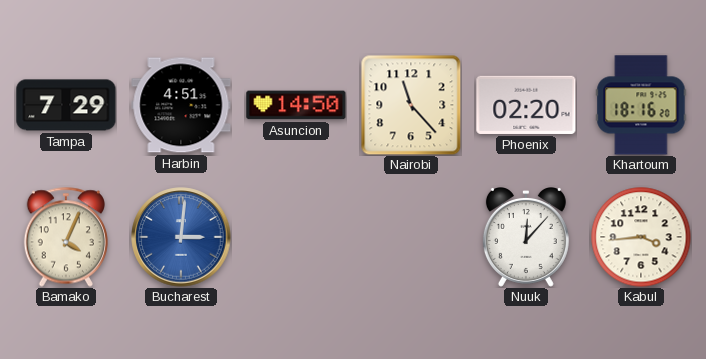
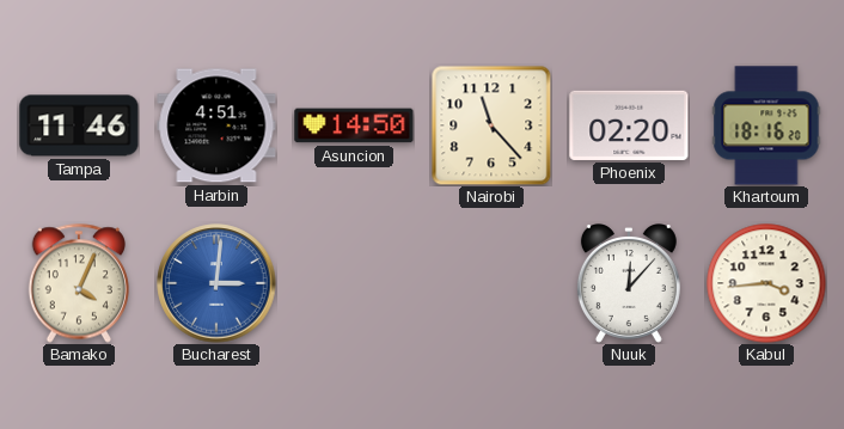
Tampa: 7:29 -> 11:46 (79, 125)
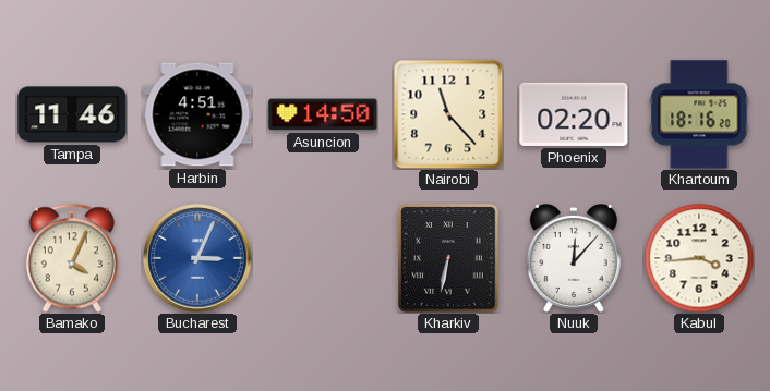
Bucharest: 3:01 -> 3:04 (197, 258)
Kharkiv: none -> 6:32 (449, 259)
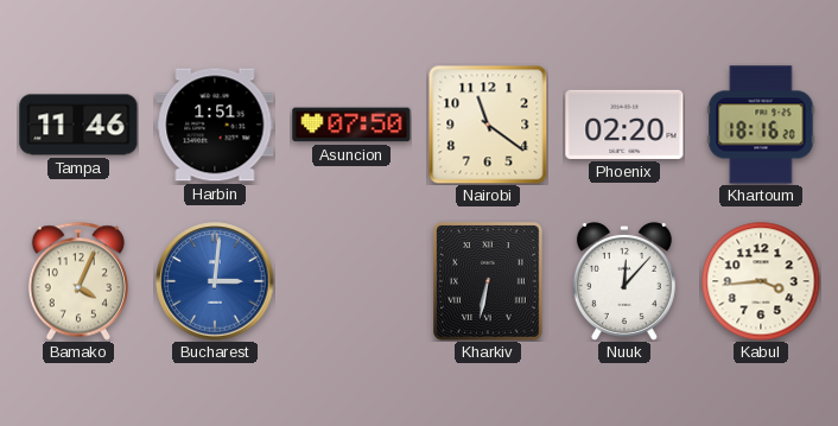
Harbin: 4:51 -> 1:51 (215, 125)
Asuncion: 14:50 -> 07:50 (351, 125)
Nairobi: 11:23 -> 11:21 (488, 125)
Bucharest: 3:04 -> 3:01 (215, 281)
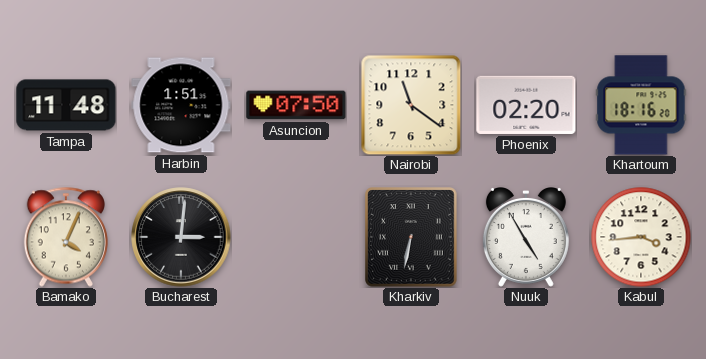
Tampa: 11:46 -> 11:48 (66, 105)
Bucharest dial: blue -> black (181, 237)
Nuuk: 12:07 -> 4:55 (526, 238)
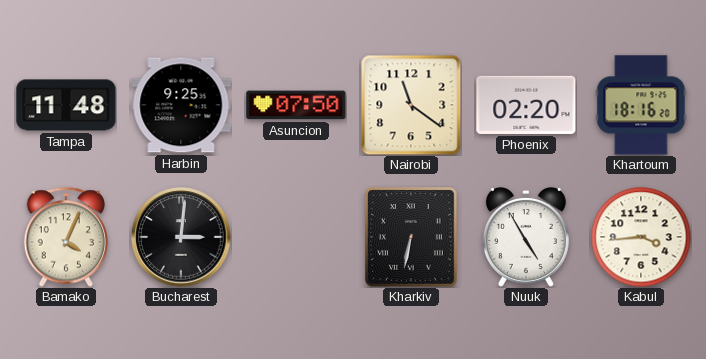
Harbin: 1:51 -> 9:25 (181, 105)
